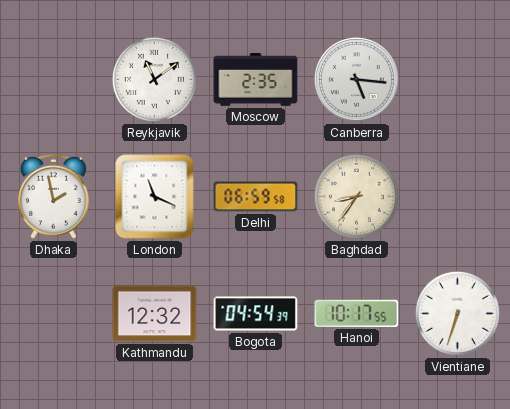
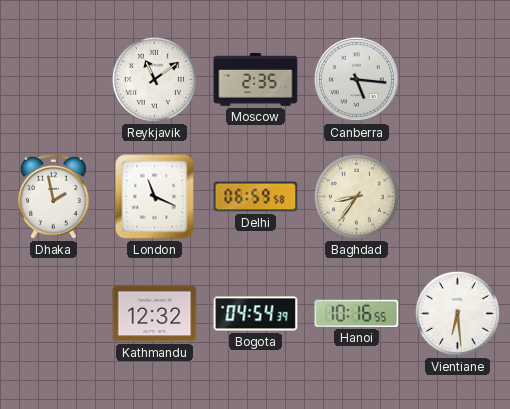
Hanoi: 10:17 -> 10:16 (357, 313)
Vientiane: 6:33 -> 6:29 (457, 313)
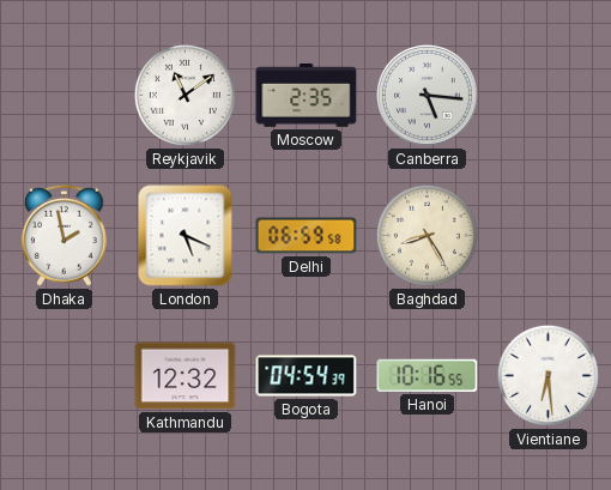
London: 11:19 -> 5:19 (186, 236)
Baghdad: 8:36 -> 8:25 (427, 235)
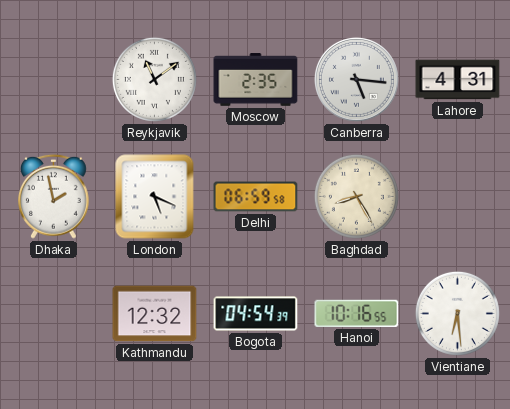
Lahore: none -> 4:31 (458, 80)
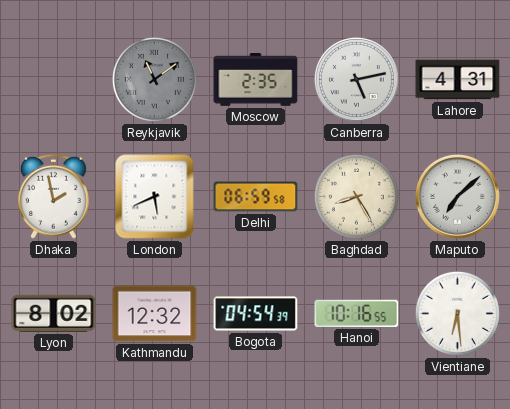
Reykjavik dial: white -> grey (154, 79)
Canberra: 5:16 -> 5:13 (356, 79)
London: 5:19 -> 5:41 (155, 197)
Maputo: none -> 7:08 (457, 196)
Lyon: none -> 8:02 (54, 313)
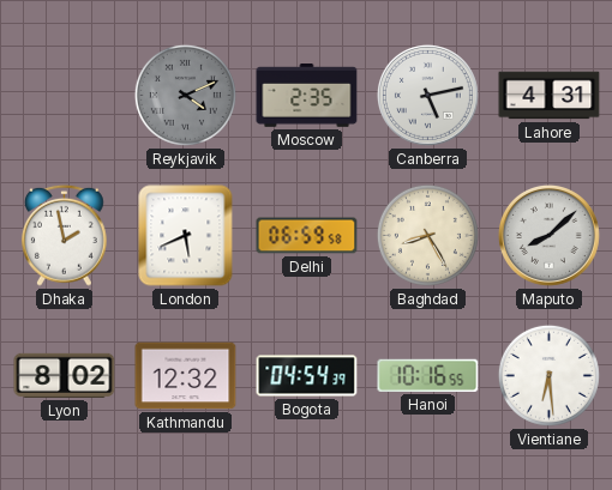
Reykjavik: 11:09 -> 4:11 (185, 95)
Maputo: 7:08 -> 8:08 (548, 235)
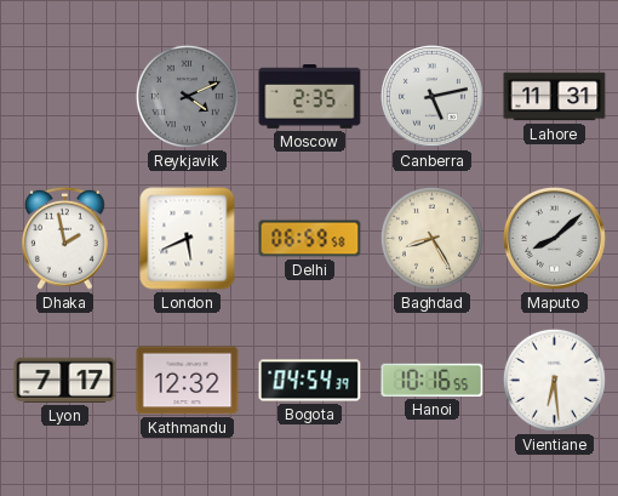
Lahore: 4:31 -> 11:31 (555, 97)
Lyon: 8:02 -> 7:17 (65, 380)
